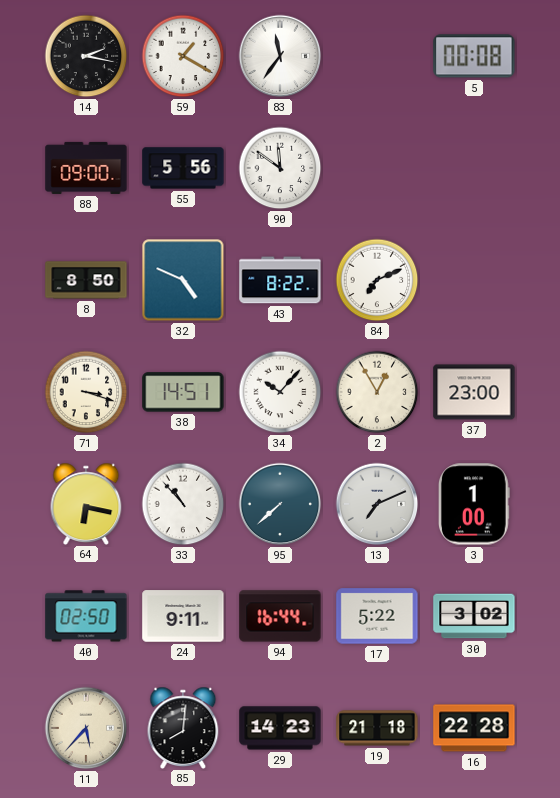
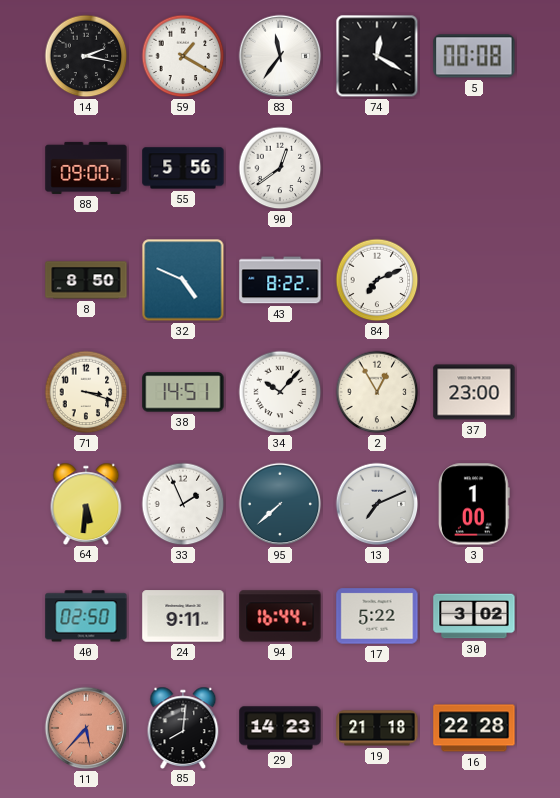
74: none -> 12:20 (377, 56)
90: 11:51 -> 12:39 (280, 168)
64: 6:17 -> 5:31 (86, 503)
33: 10:53 -> 1:56 (183, 504)
11 dial: cream -> salmon (86, 728)
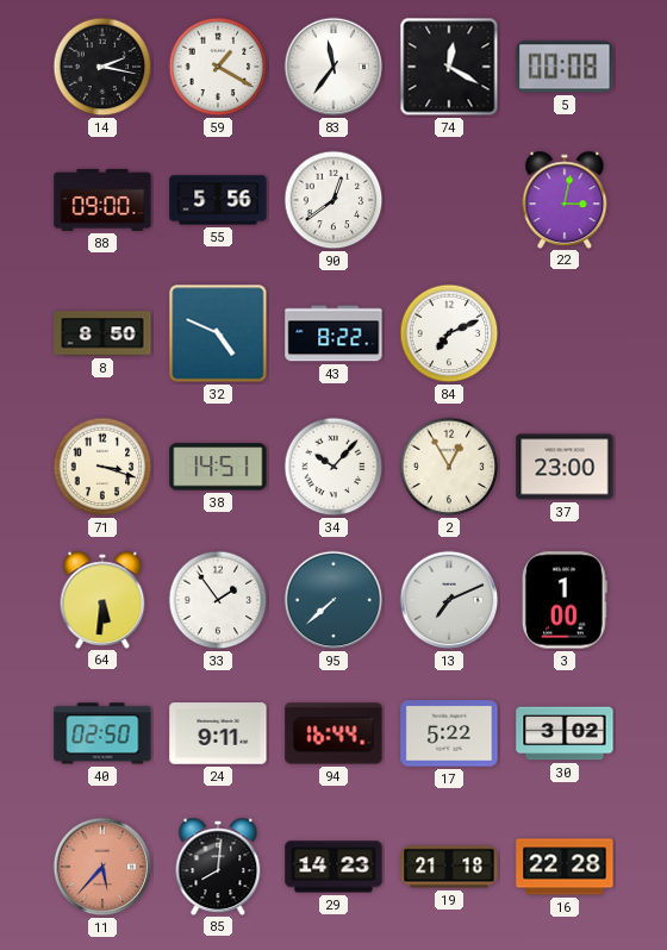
22: none -> 3:02 (565, 199)
33: 1:56 -> 1:54 (218, 600)
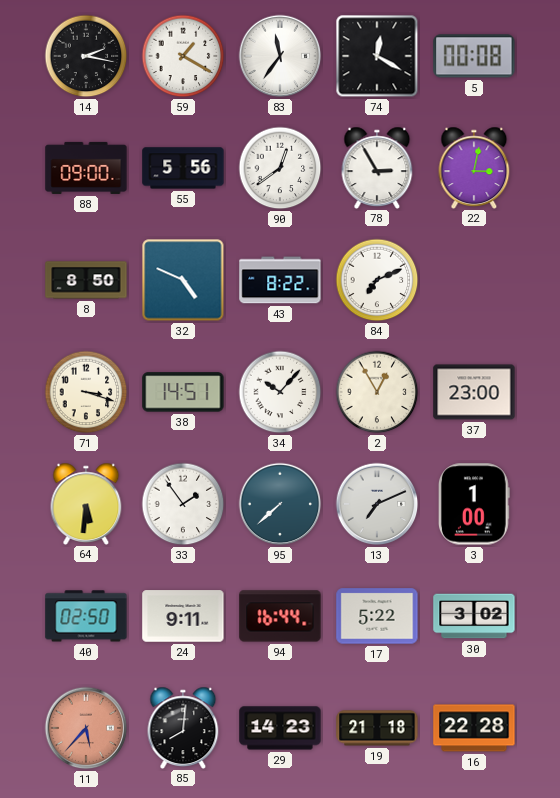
78: none -> 2:55 (377, 167)
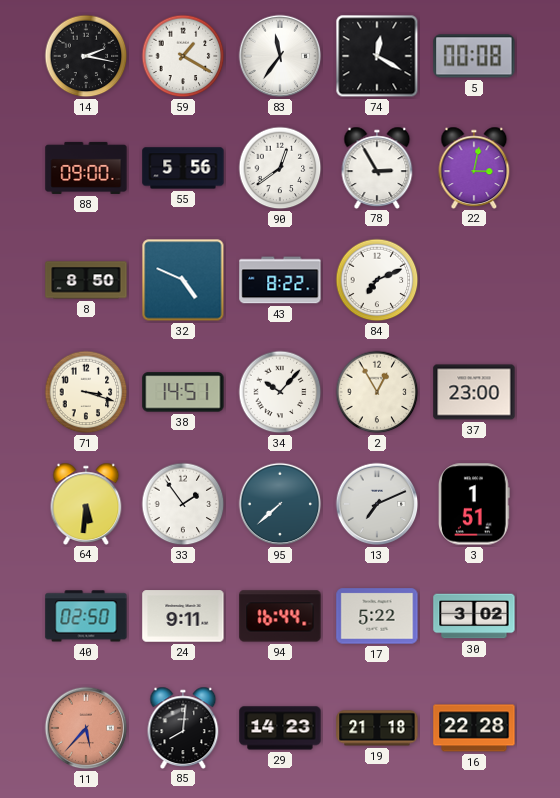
3: 1:00 -> 1:51 (474, 504)
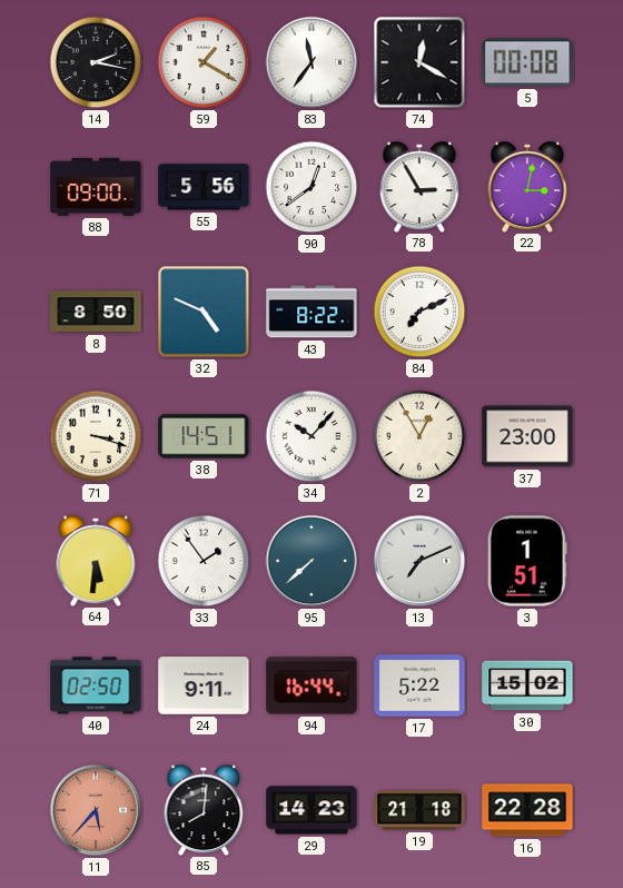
30: 3:02 -> 15:02 (527, 685)
